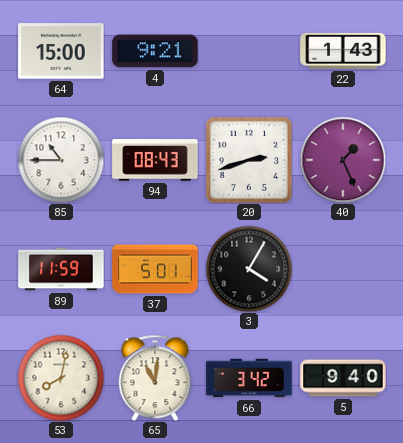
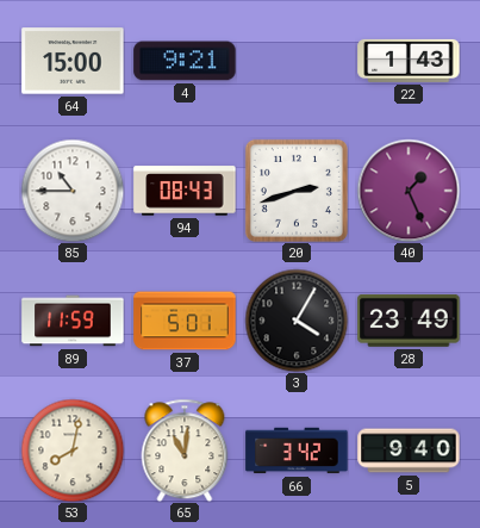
28: none -> 23:49 (409, 321)
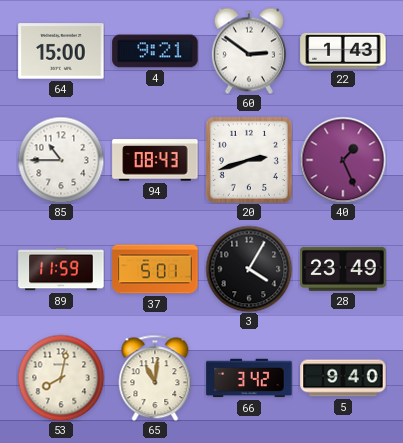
60: none -> 2:51 (249, 51)
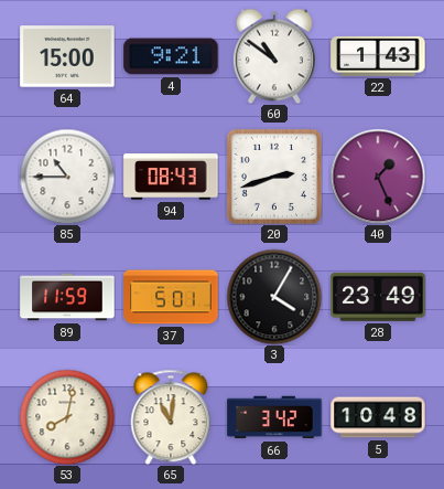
60: 2:51 -> 10:51 (274, 56)
5: 9:40 -> 10:48 (378, 417)
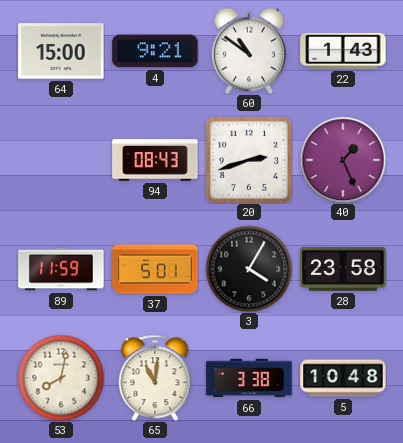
85: 10:45 -> none (67, 177)
28: 23:49 -> 23:58 (343, 269)
66: 3:42 -> 3:38 (249, 378)
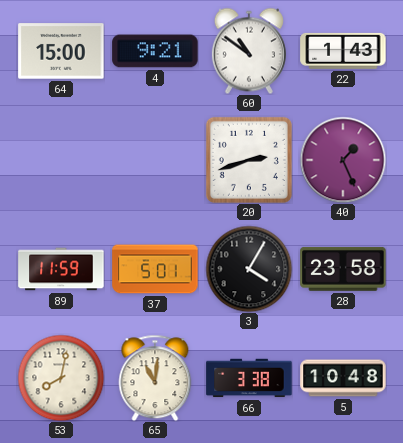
94: 08:43 -> none (155, 160)
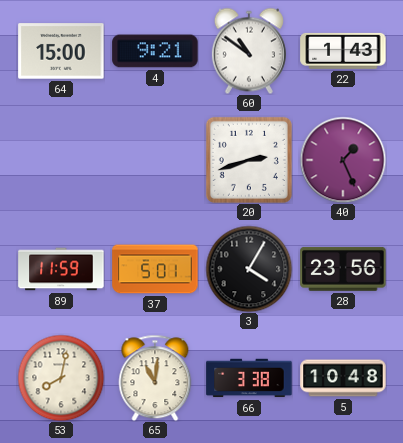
28: 23:58 -> 23:56 (343, 269)
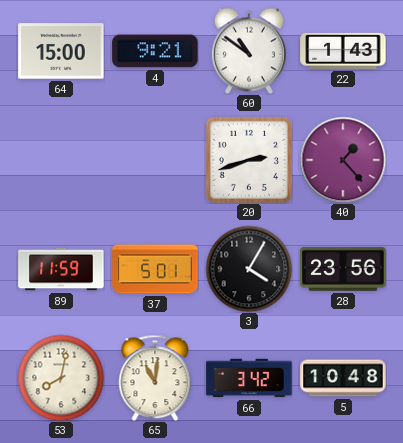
40: 1:26 -> 1:23 (343, 160)
66: 3:38 -> 3:42 (249, 378)
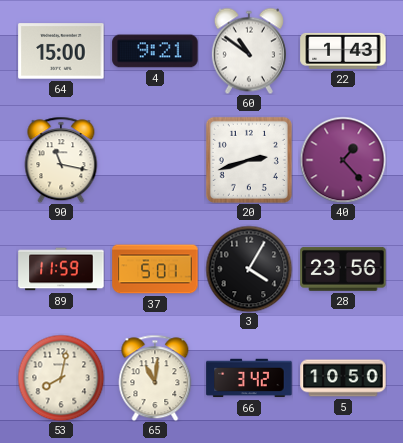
90: none -> 11:17 (61, 160)
5: 10:48 -> 10:50 (343, 378)
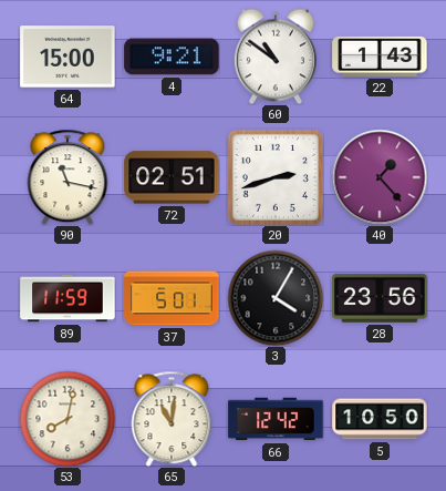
72: none -> 02:51 (172, 177)
66: 3:42 -> 12:42 (276, 419)
